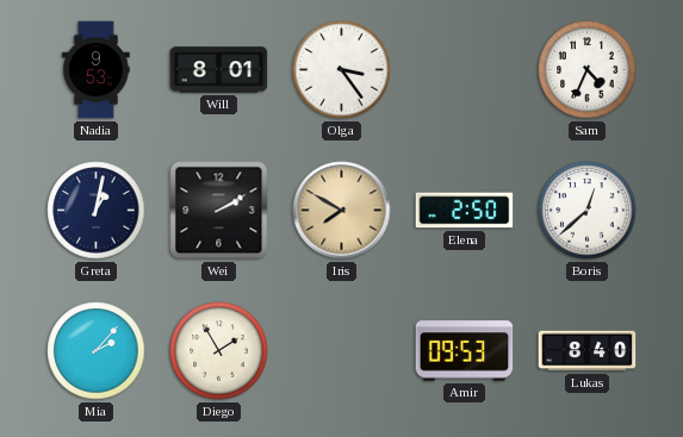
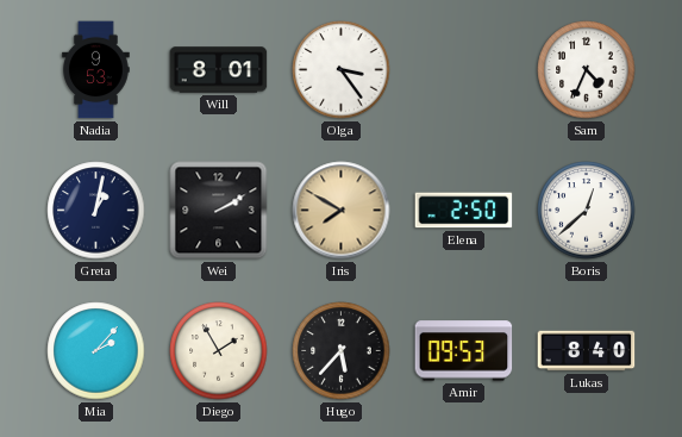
Hugo: none -> 5:37 (342, 351)
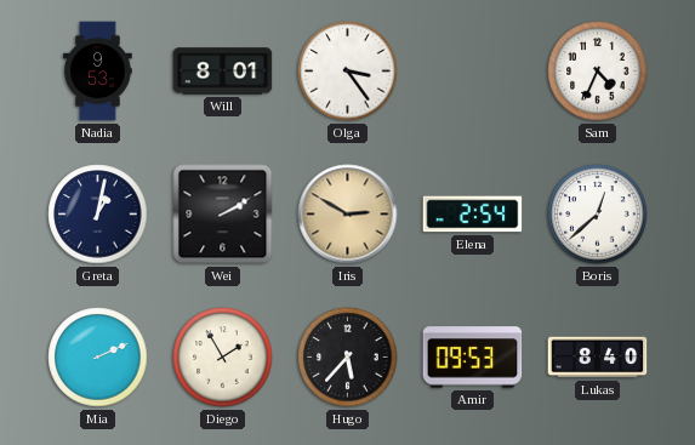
Iris: 7:50 -> 2:50 (348, 215)
Elena: 2:50 -> 2:54 (473, 215)
Mia: 2:07 -> 2:11 (98, 358)
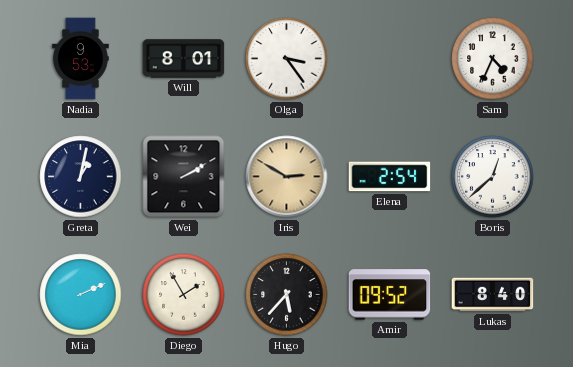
Amir: 09:53 -> 09:52 (390, 295)
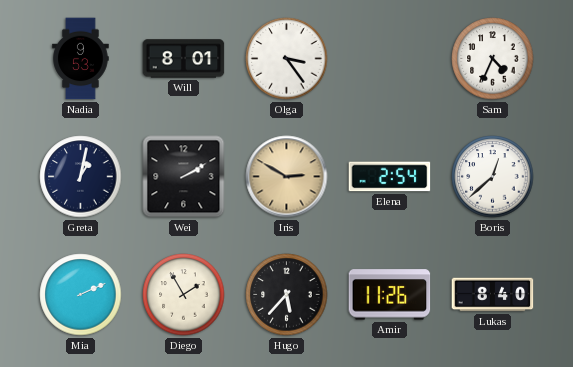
Amir: 09:52 -> 11:26 (390, 295)
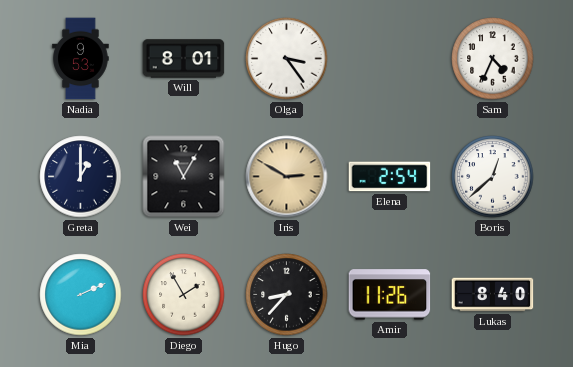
Greta: 1:02 -> 1:00 (81, 177)
Wei: 2:10 -> 11:05 (184, 177)
Hugo: 5:37 -> 8:37 (287, 295)
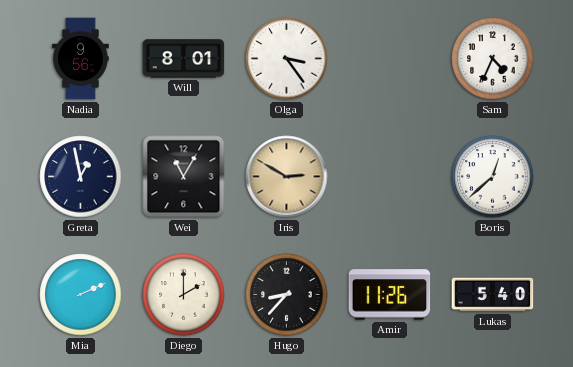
Nadia: 9:53 -> 9:56 (81, 59)
Greta: 1:00 -> 12:58 (81, 177)
Elena: 2:54 -> none (390, 177)
Diego: 1:55 -> 2:00 (184, 295)
Lukas: 8:40 -> 5:40 (493, 295)
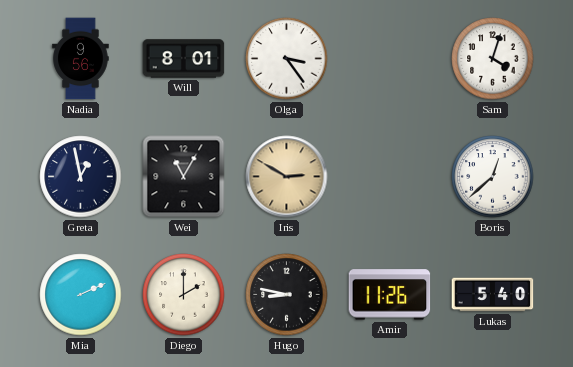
Sam: 4:34 -> 4:03 (493, 59)
Hugo: 8:37 -> 8:47 (287, 295)
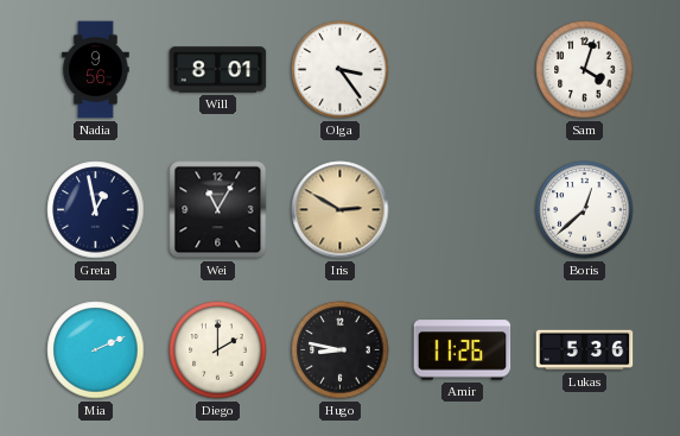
Lukas: 5:40 -> 5:36 (585, 350)
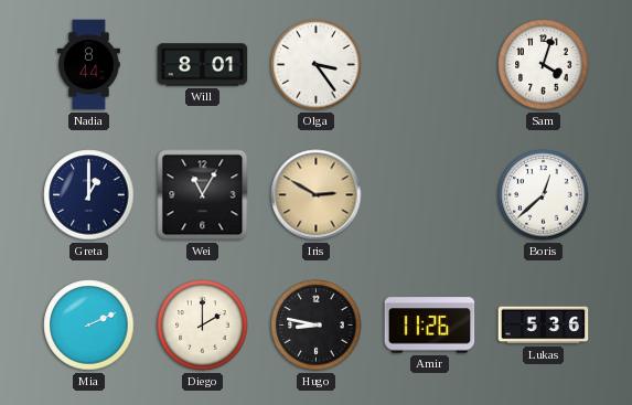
Nadia: 9:56 -> 8:44 (89, 65)
Greta: 12:58 -> 1:00 (89, 195)
